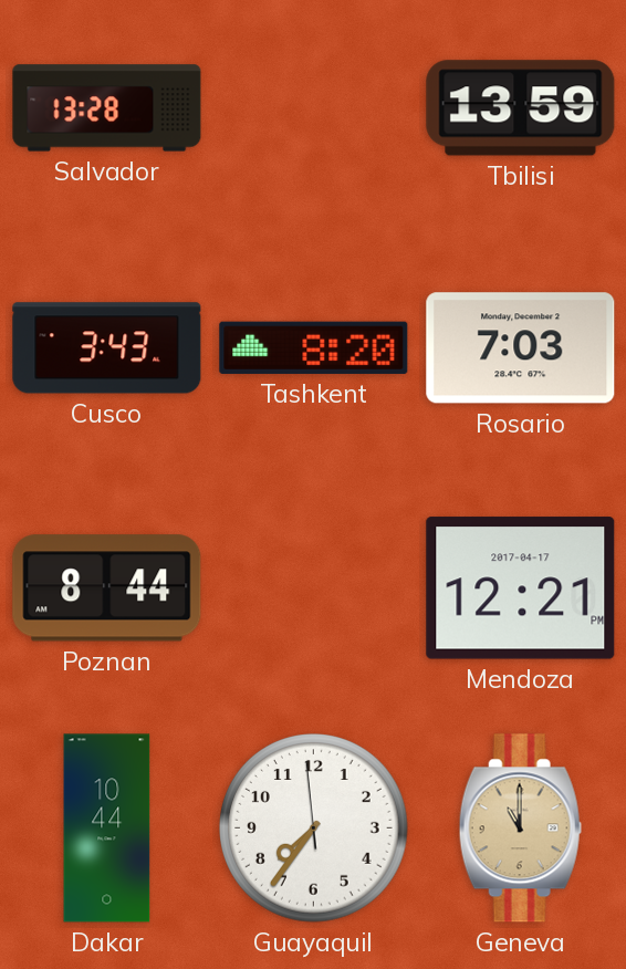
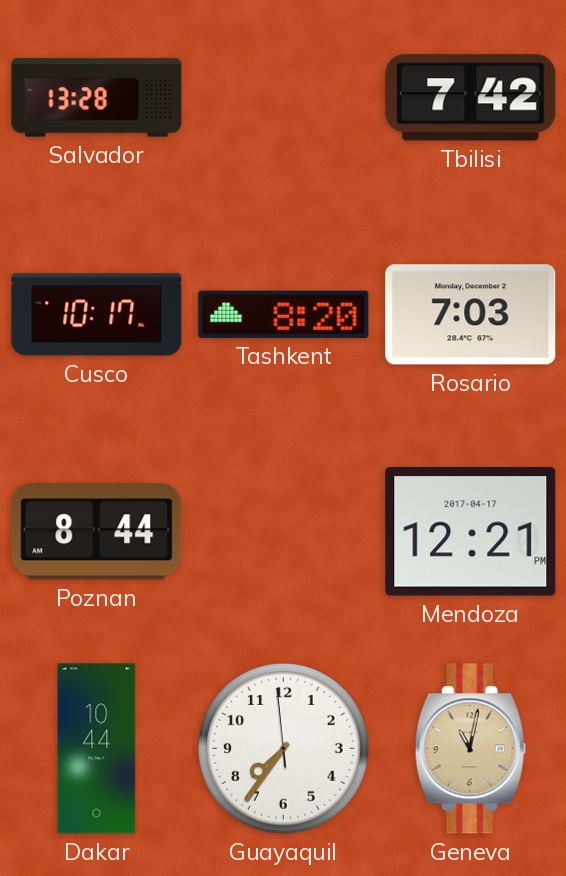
Tbilisi: 13:59 -> 7:42 (471, 98)
Cusco: 3:43 -> 10:17 (97, 315)
Geneva: 11:00 -> 11:02 (470, 749)
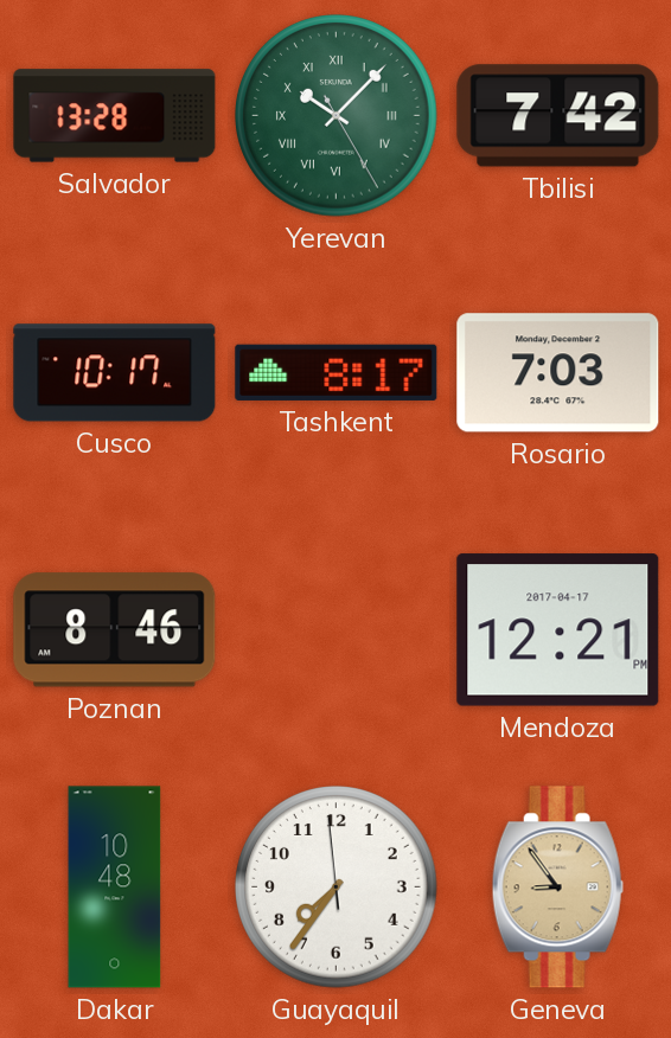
Yerevan: none -> 10:07 (337, 116)
Tashkent: 8:20 -> 8:17 (337, 372)
Poznan: 8:44 -> 8:46 (115, 630)
Dakar: 10:44 -> 10:48 (115, 888)
Geneva: 11:02 -> 8:54 (557, 888)
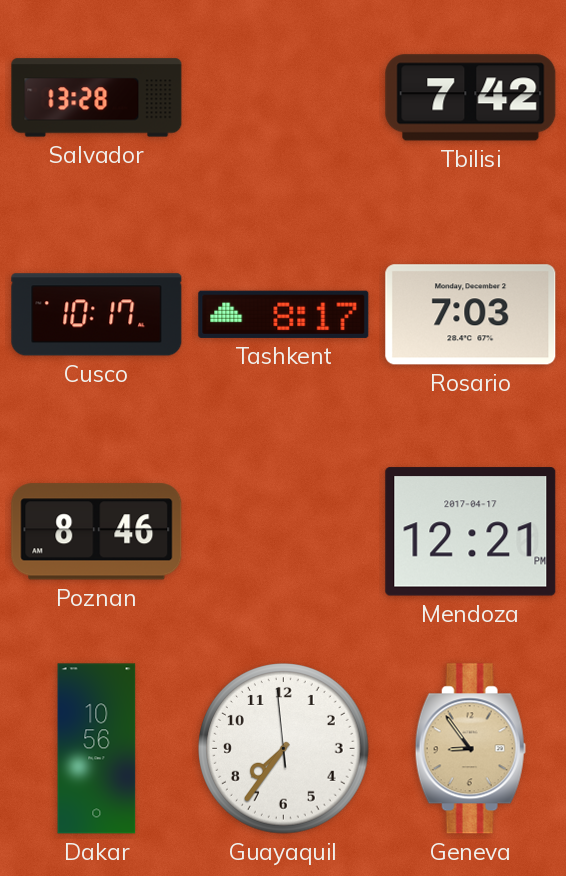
Yerevan: 10:07 -> none (337, 116)
Dakar: 10:48 -> 10:56 (97, 749)
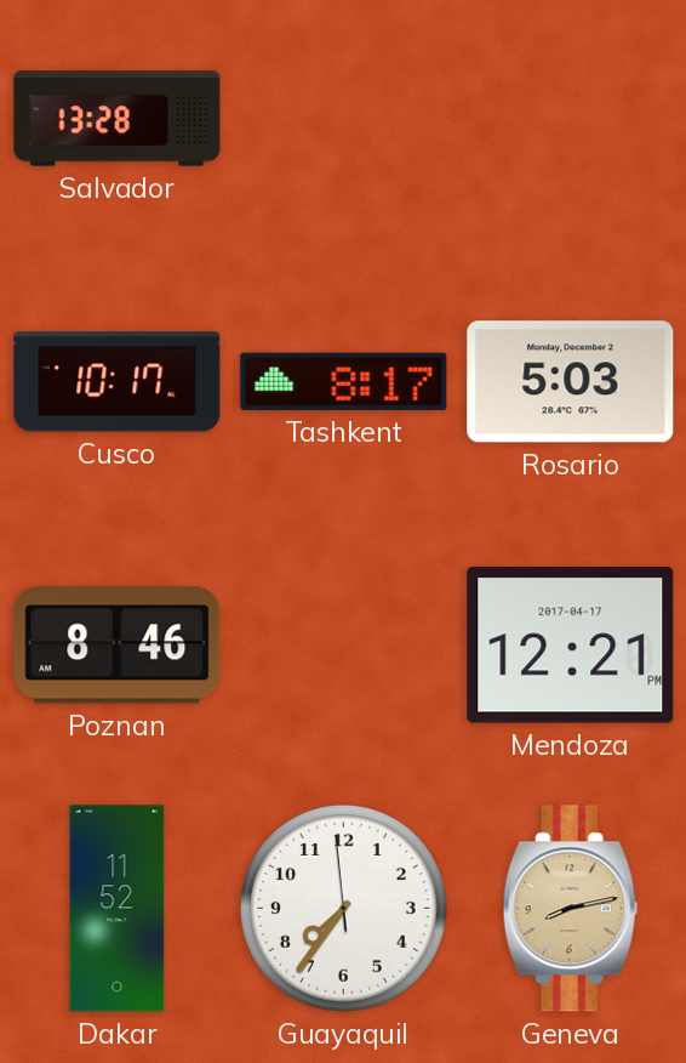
Tbilisi: 7:42 -> none (471, 98)
Rosario: 7:03 -> 5:03 (571, 382)
Dakar: 10:56 -> 11:52 (118, 909)
Geneva: 8:54 -> 8:13 (570, 909)
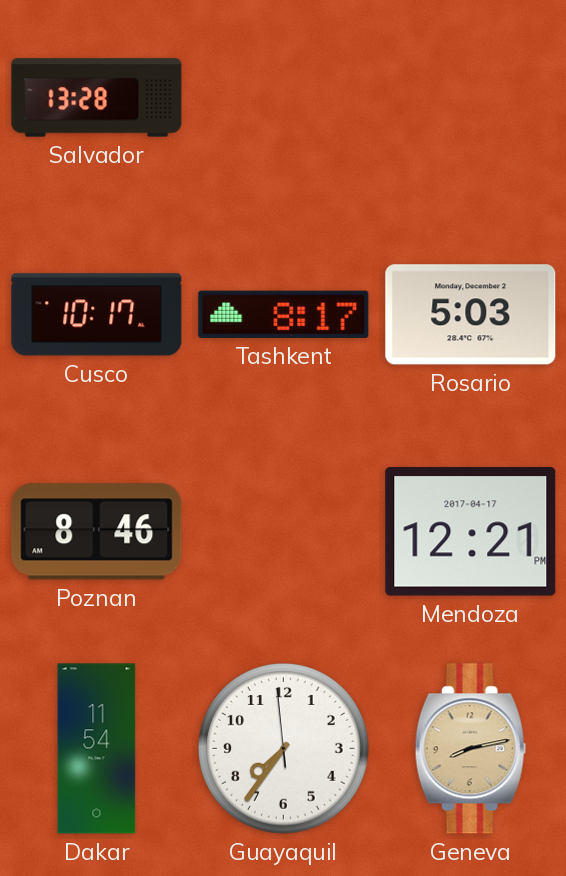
Dakar: 11:52 -> 11:54 (97, 749)
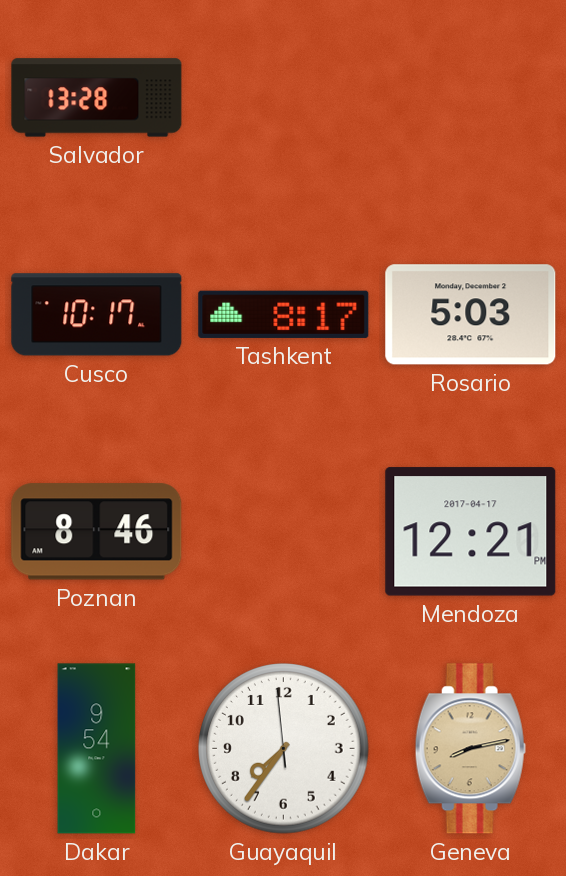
Dakar: 11:54 -> 9:54 (97, 749)
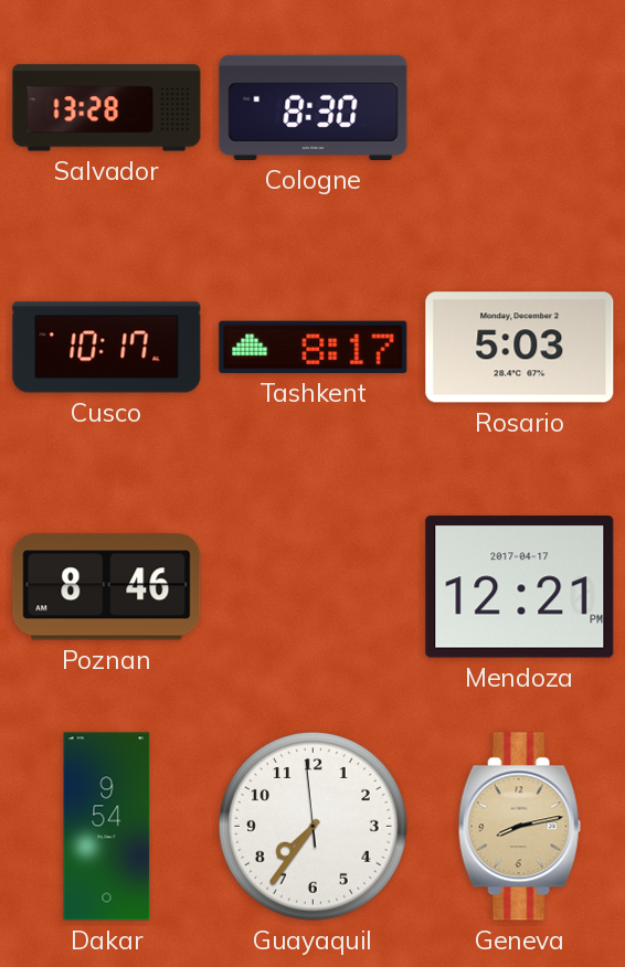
Cologne: none -> 8:30 (314, 107)
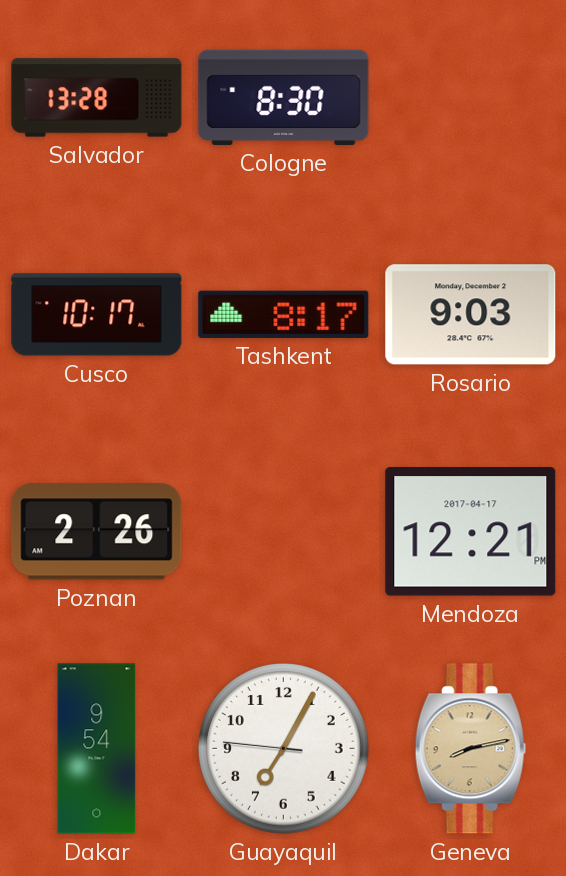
Rosario: 5:03 -> 9:03 (471, 315)
Poznan: 8:46 -> 2:26 (97, 532)
Guayaquil: 7:35 -> 7:04 (284, 749)
